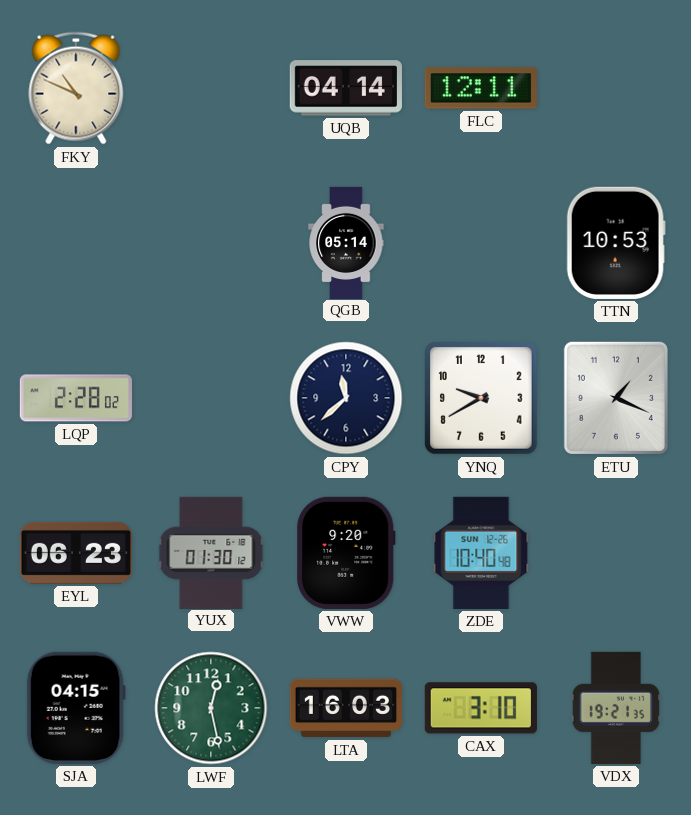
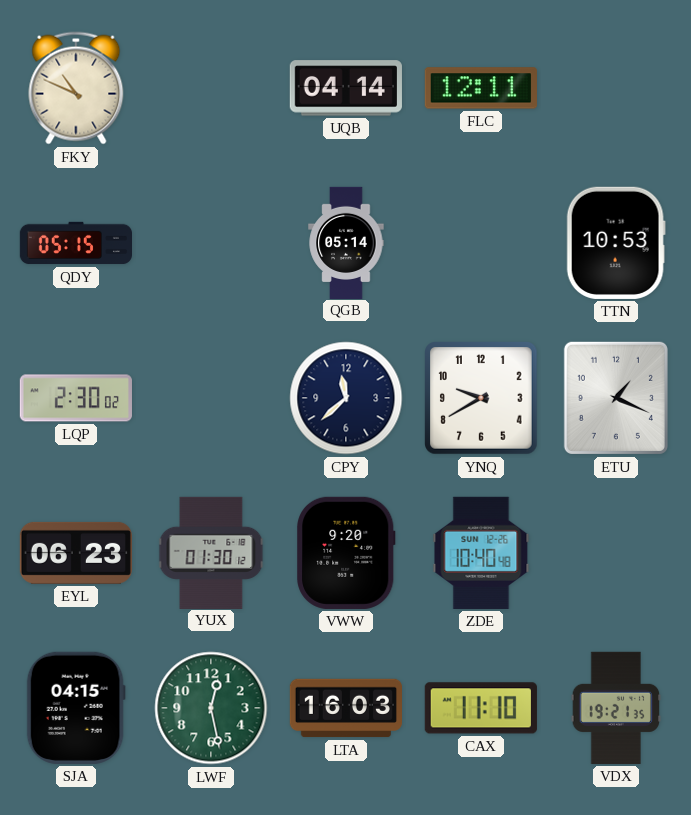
QDY: none -> 05:15 (75, 243)
LQP: 2:28 -> 2:30 (76, 398)
CAX: 3:10 -> 11:10 (481, 708)
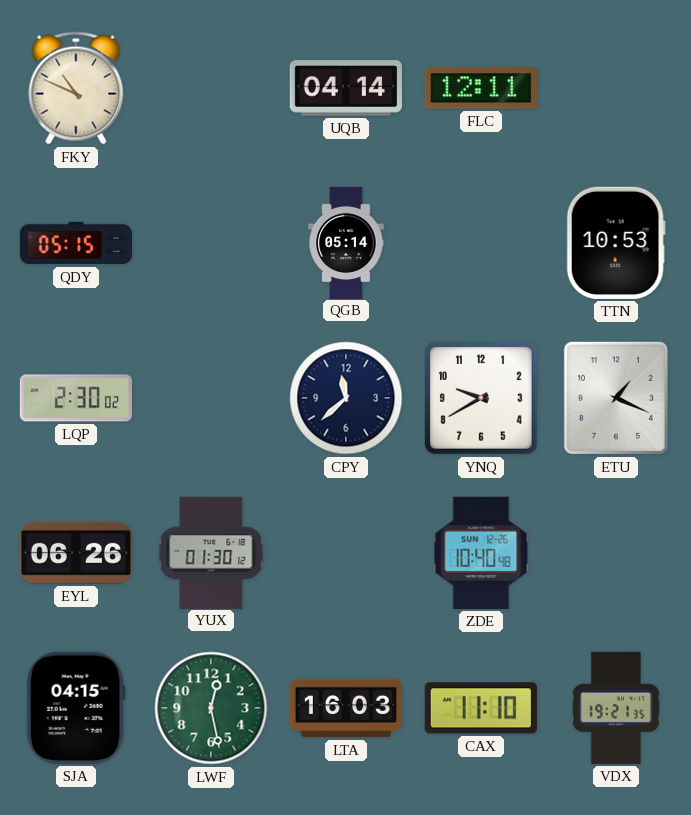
EYL: 06:23 -> 06:26 (76, 553)
VWW: 9:20 -> none (347, 553)
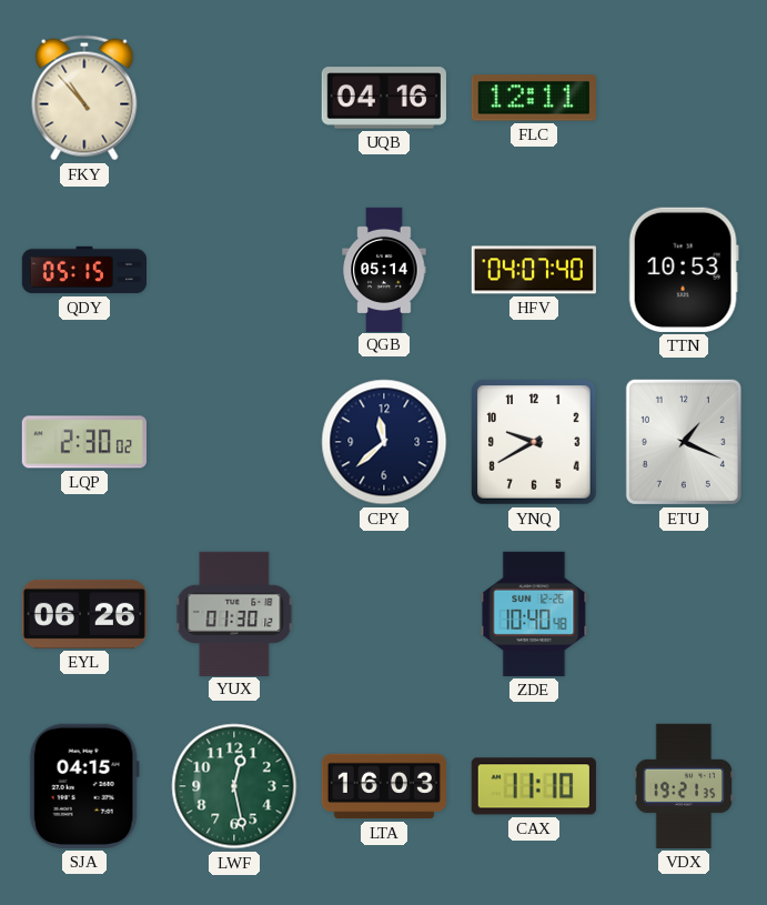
FKY: 10:49 -> 10:53 (84, 98)
UQB: 04:14 -> 04:16 (384, 98)
HFV: none -> 04:07 (533, 270)
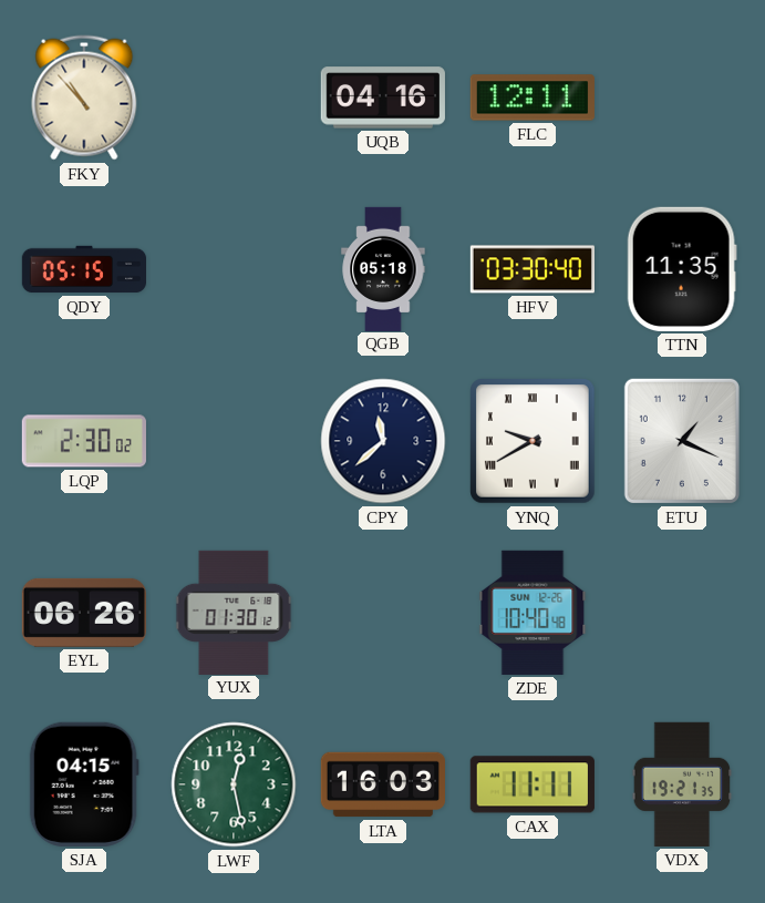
QGB: 05:14 -> 05:18 (383, 268)
HFV: 04:07 -> 03:30 (531, 269)
TTN: 10:53 -> 11:35 (682, 269)
YNQ numerals: Arabic -> Roman (534, 442)
CAX: 11:10 -> 11:11 (533, 784)
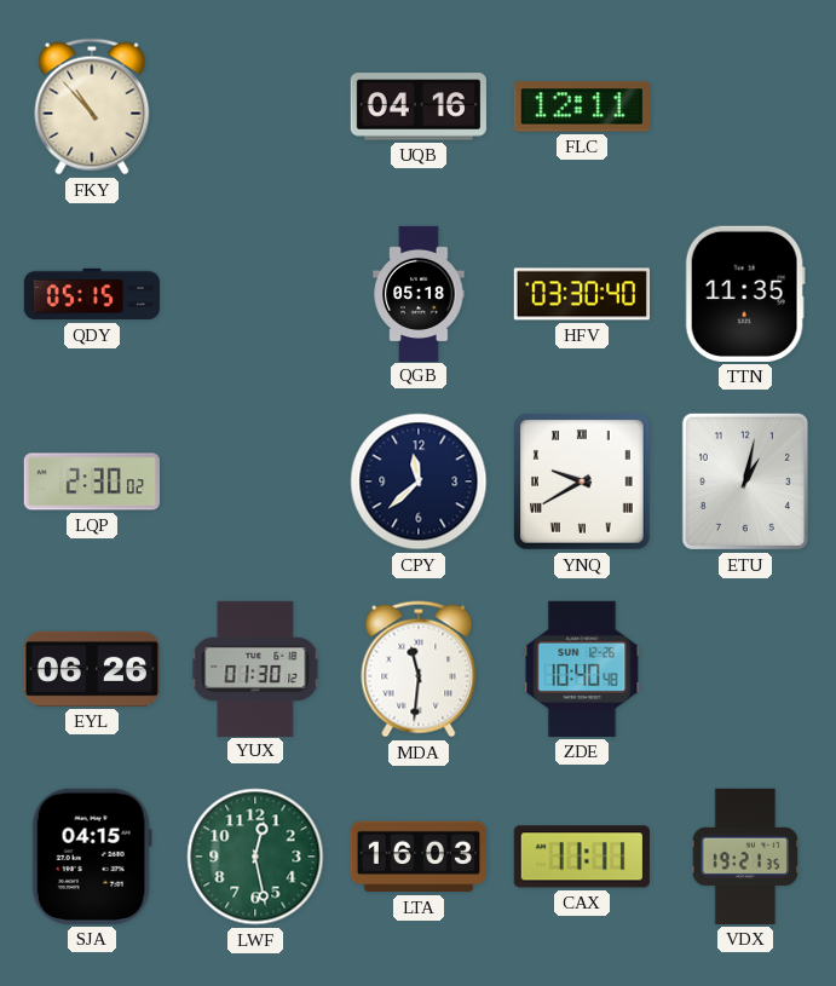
ETU: 1:19 -> 1:02 (745, 482)
MDA: none -> 11:31 (419, 669)
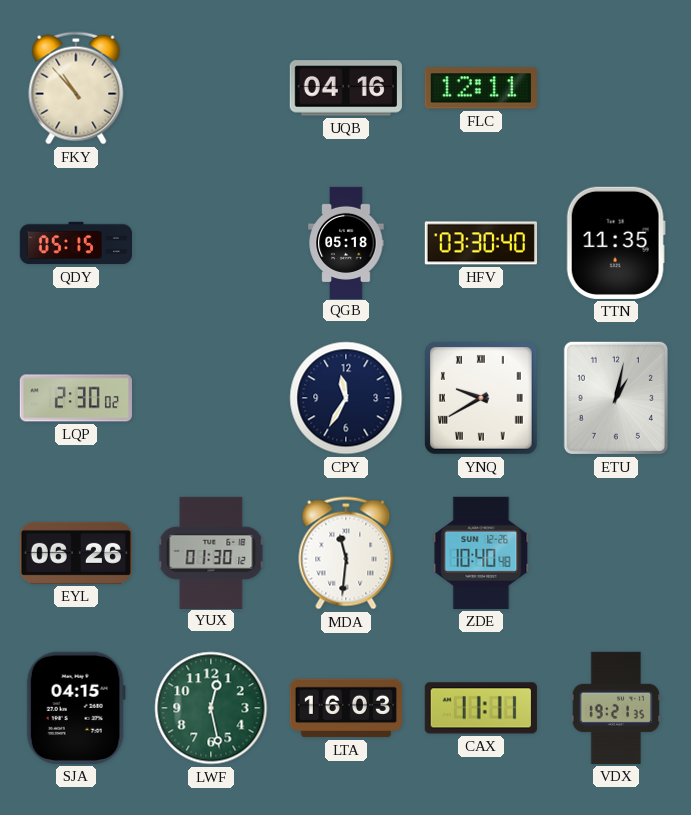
CPY: 11:38 -> 11:35 (346, 398)
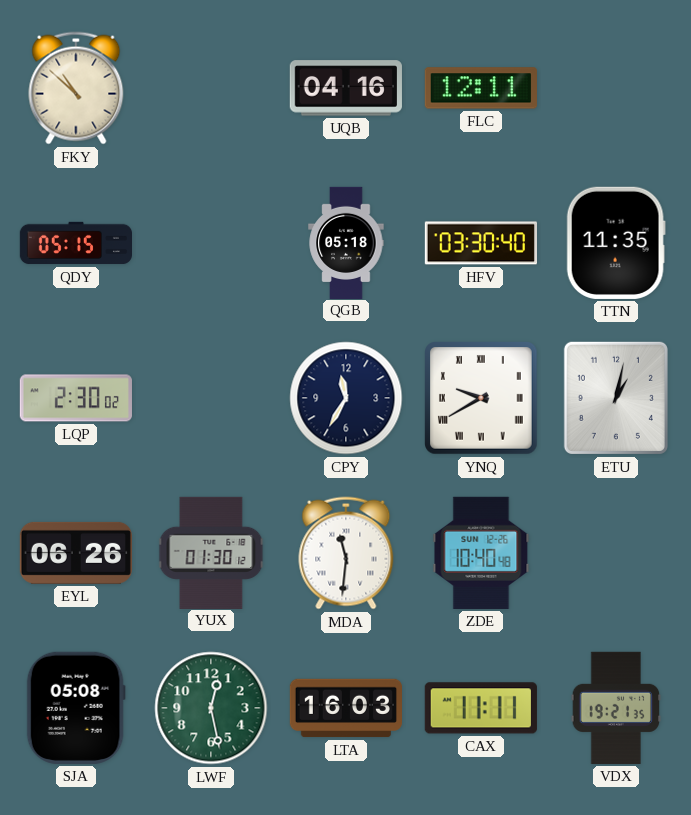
FKY: 10:53 -> 10:52 (76, 88)
SJA: 04:15 -> 05:08 (76, 708)
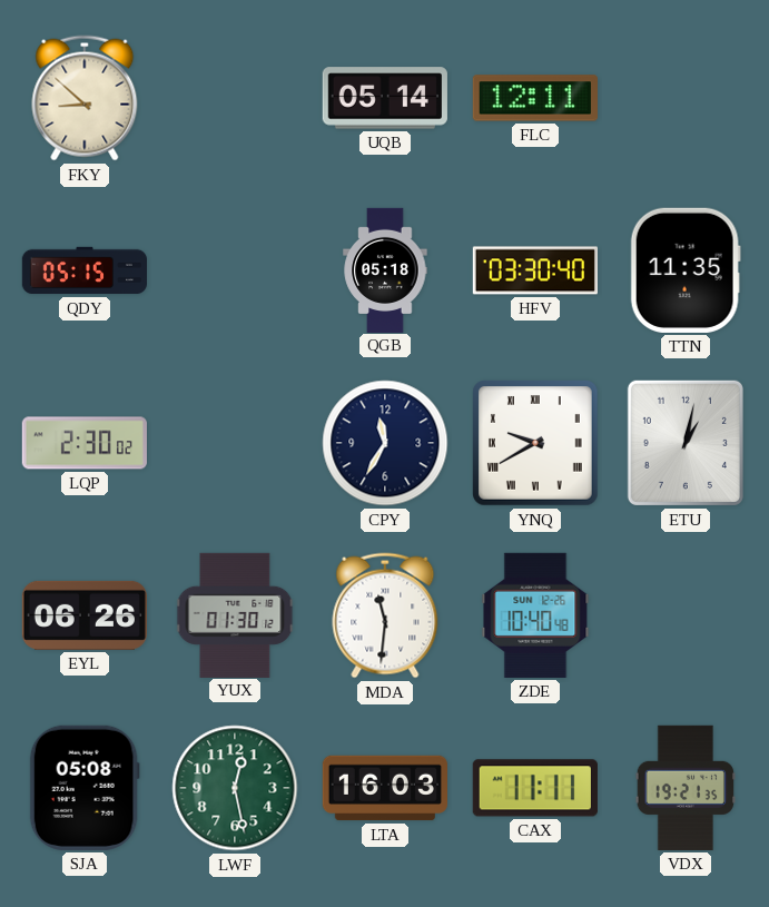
FKY: 10:52 -> 8:52 (85, 98)
UQB: 04:16 -> 05:14 (385, 98)
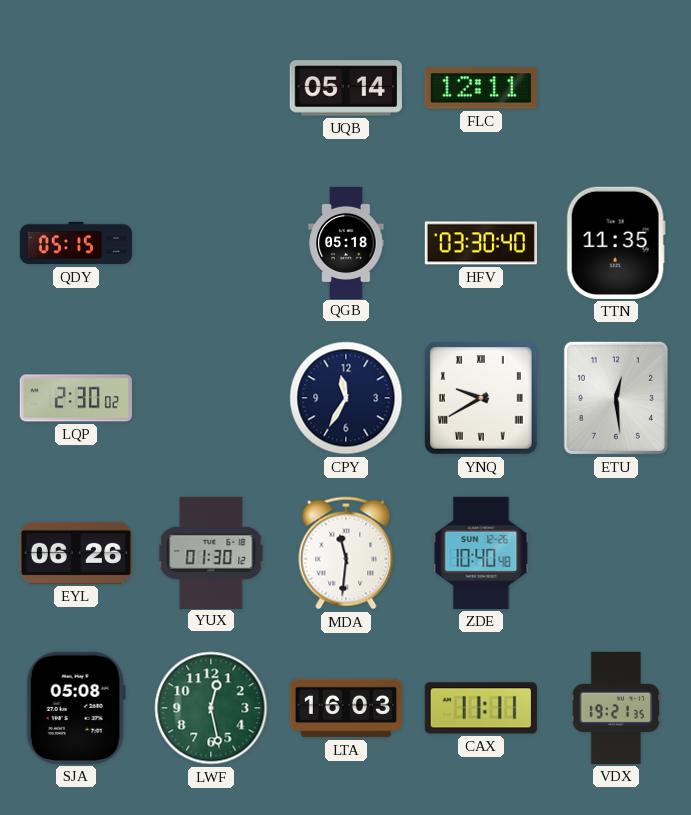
FKY: 8:52 -> none (85, 98)
ETU: 1:02 -> 12:29 (616, 398)
